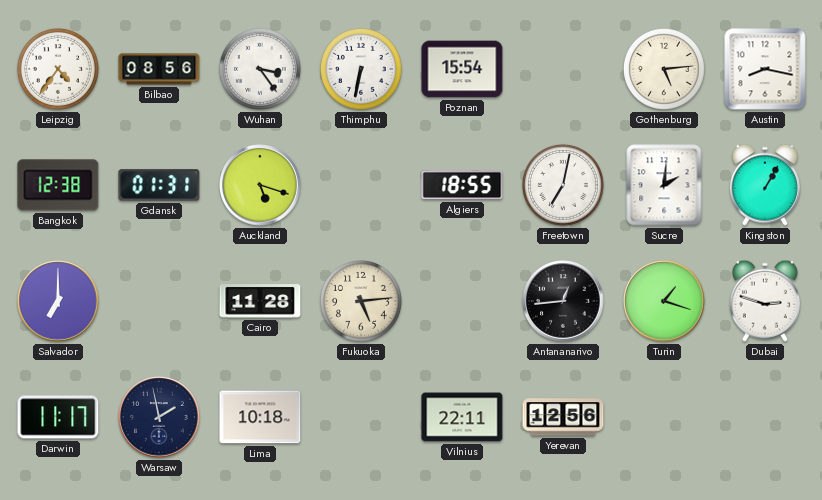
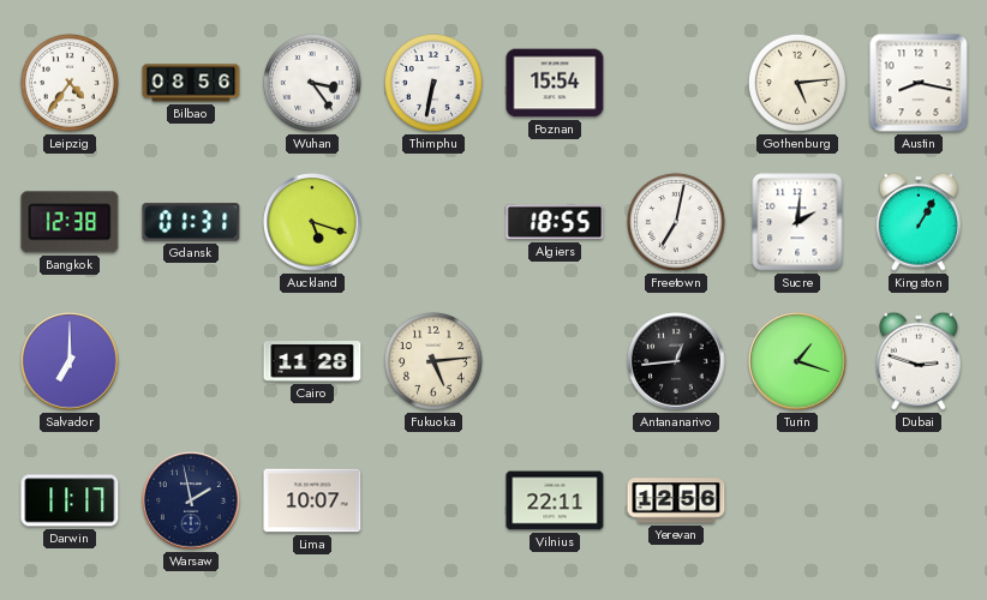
Lima: 10:18 -> 10:07 (312, 500)
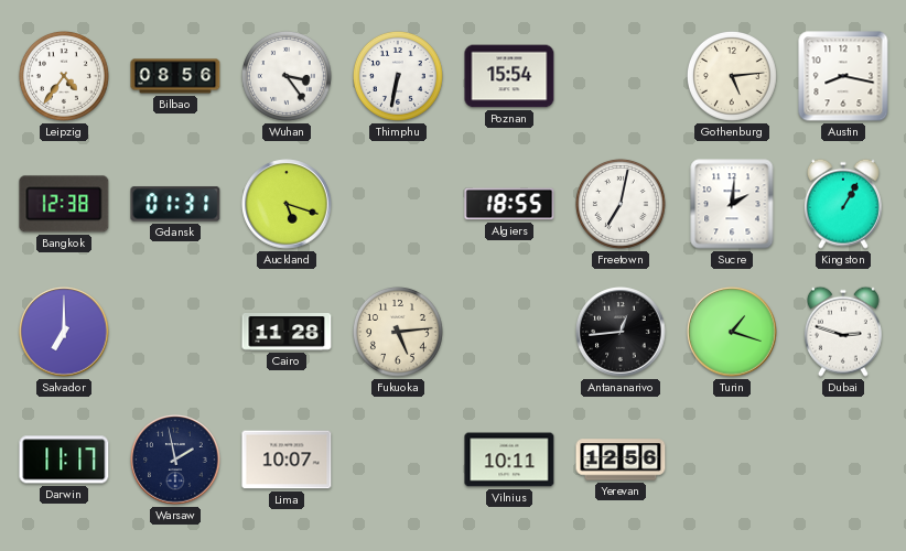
Vilnius: 22:11 -> 10:11 (509, 460)
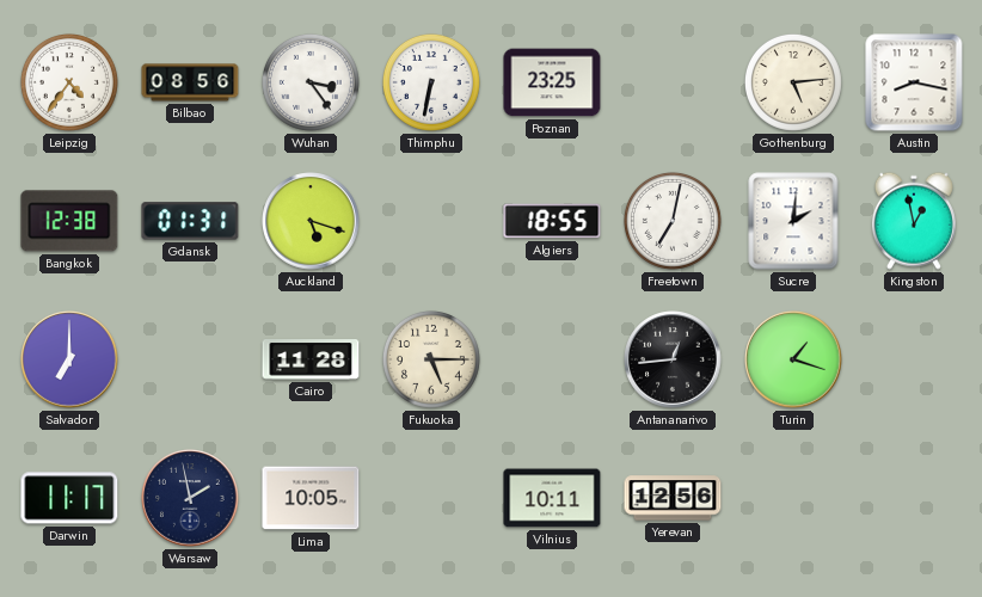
Poznan: 15:54 -> 23:25 (552, 82)
Kingston: 1:05 -> 12:58 (914, 221)
Fukuoka: 5:14 -> 5:15 (431, 359)
Dubai: 2:48 -> none (843, 332)
Lima: 10:07 -> 10:05 (311, 498)
